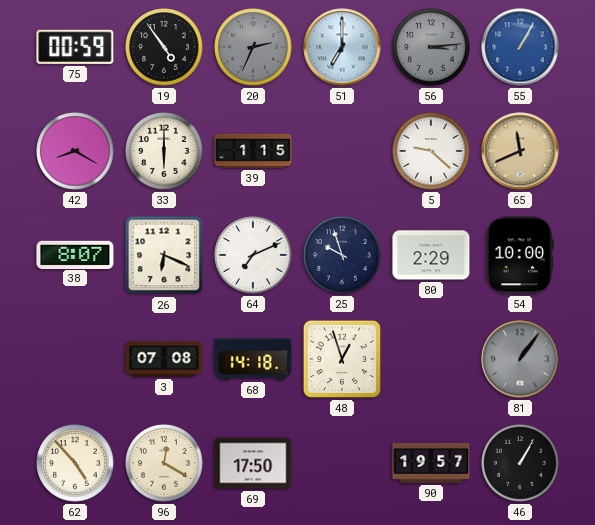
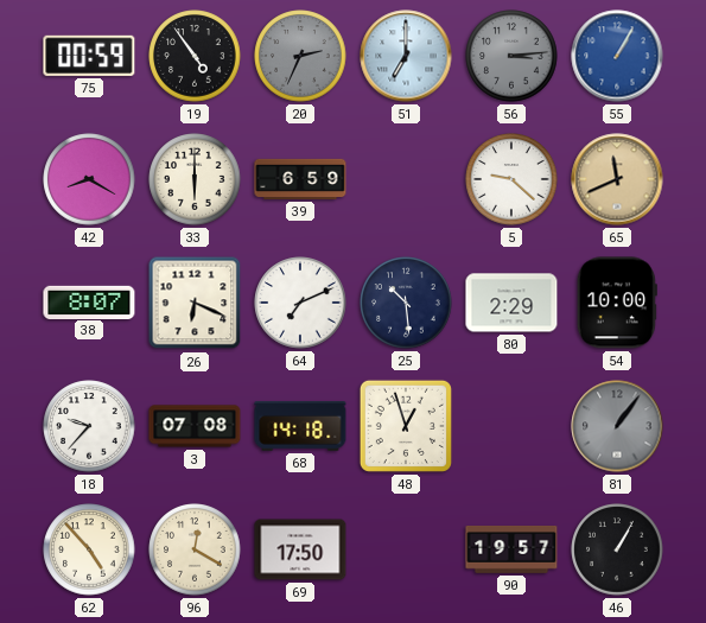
39: 1:15 -> 6:59 (300, 179)
25: 9:57 -> 10:29 (406, 303)
18: none -> 9:37 (89, 426)
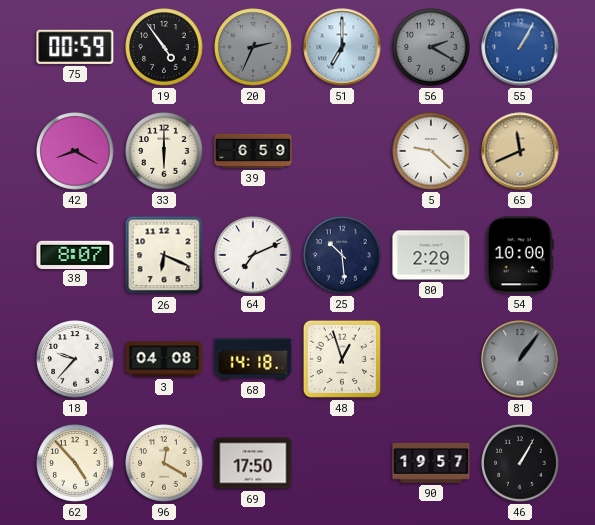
56: 3:14 -> 2:20 (431, 47)
3: 07:08 -> 04:08 (164, 359)
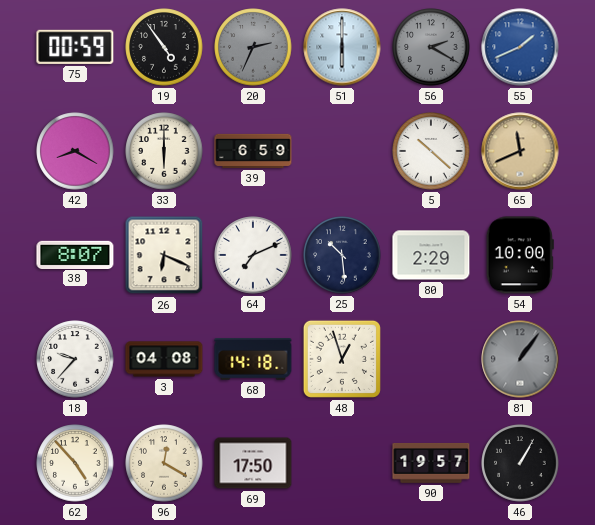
51: 7:00 -> 6:00 (342, 47)
55: 1:05 -> 1:41 (520, 47)
5: 9:22 -> 10:22 (431, 151)
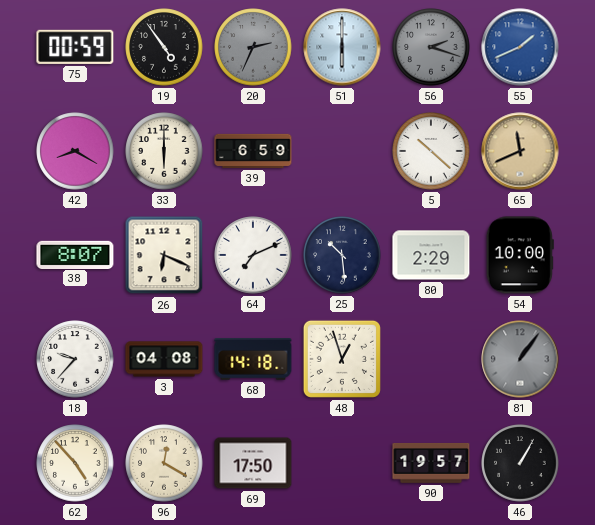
56: 2:20 -> 2:18 (431, 47)
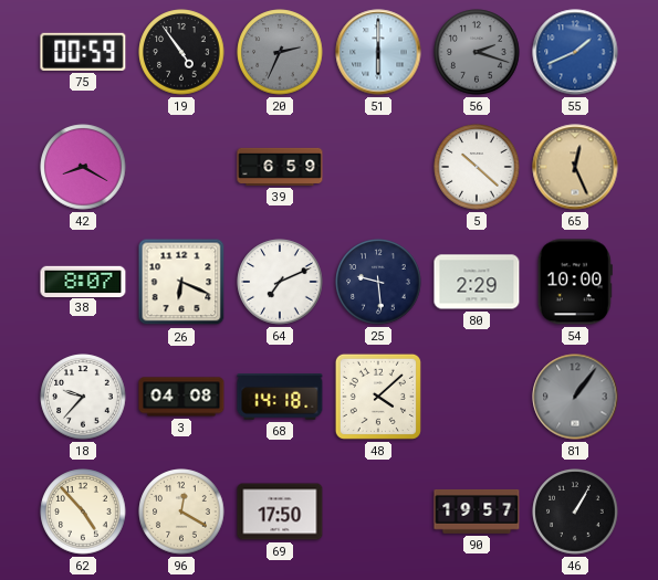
33: 6:00 -> none (164, 151)
65: 11:41 -> 12:26 (575, 167)
25: 10:29 -> 9:29 (378, 282)
48: 12:57 -> 4:08 (378, 397)
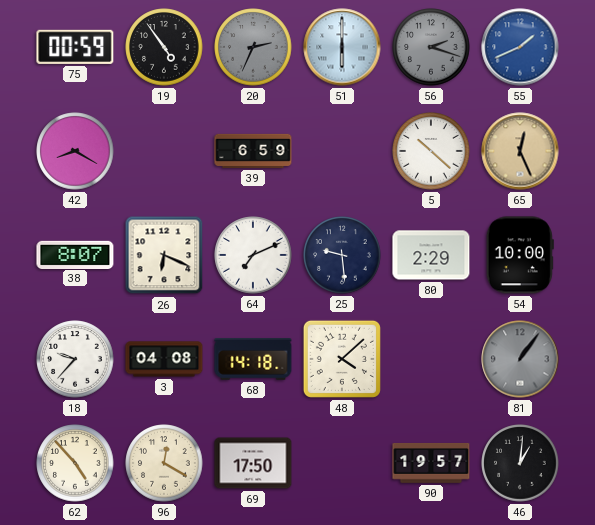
46: 1:05 -> 1:01 (520, 463)
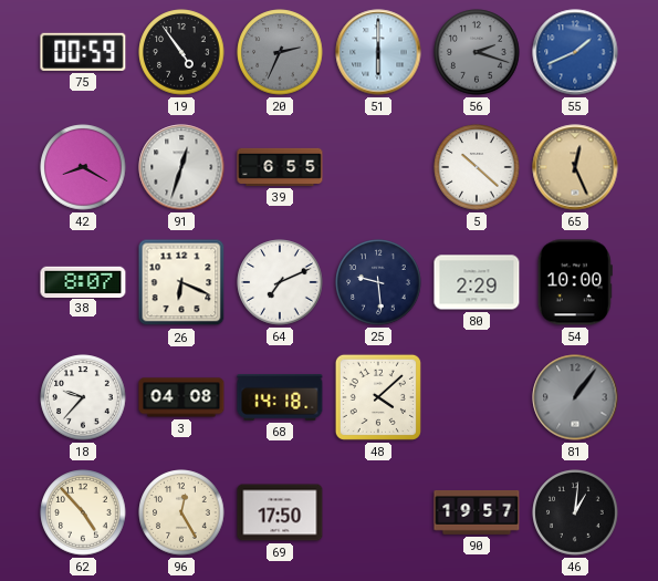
91: none -> 12:33 (181, 167)
39: 6:59 -> 6:55 (280, 167)
96: 12:20 -> 12:25 (181, 512)
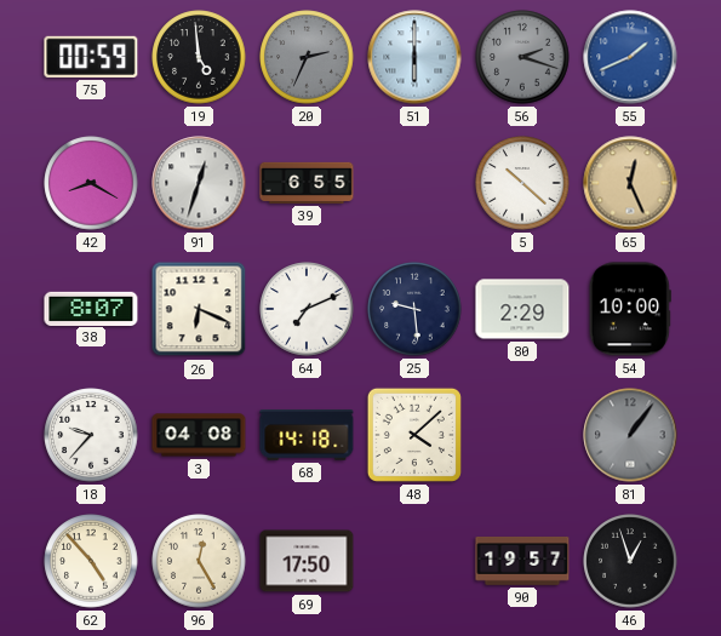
19: 4:54 -> 4:59 (199, 57)
46: 1:01 -> 12:57 (630, 561)
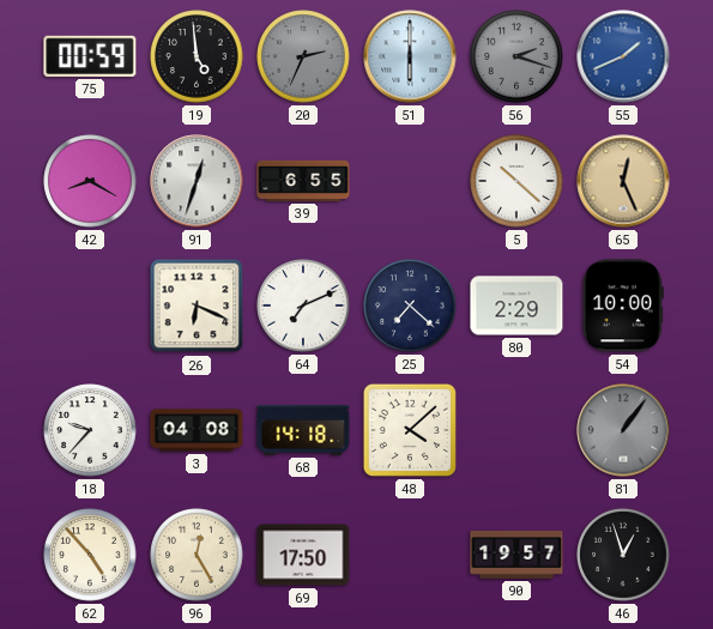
38: 8:07 -> none (91, 308)
25: 9:29 -> 7:22 (410, 306)
